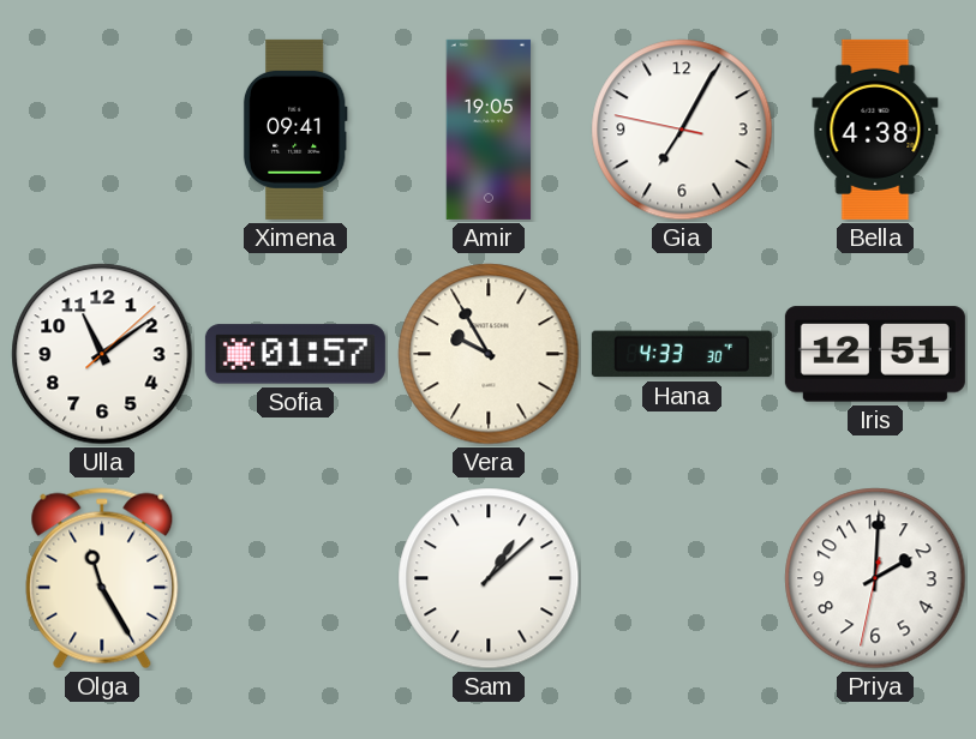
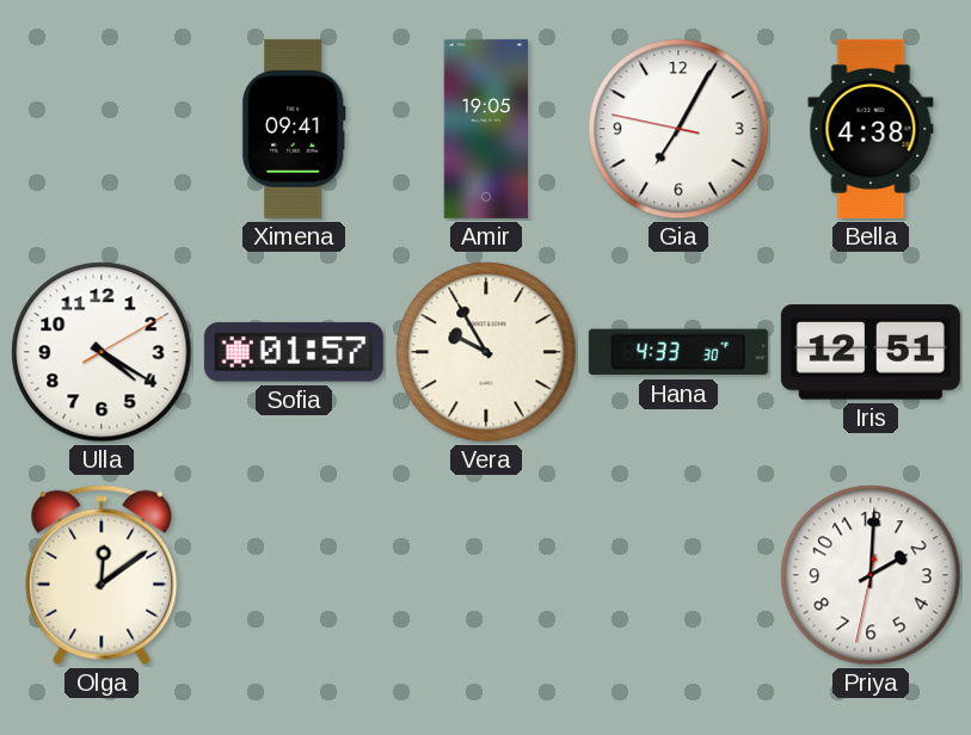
Ulla: 11:09 -> 4:20 (102, 352)
Olga: 11:25 -> 12:09 (102, 575)
Sam: 1:08 -> none (489, 578)
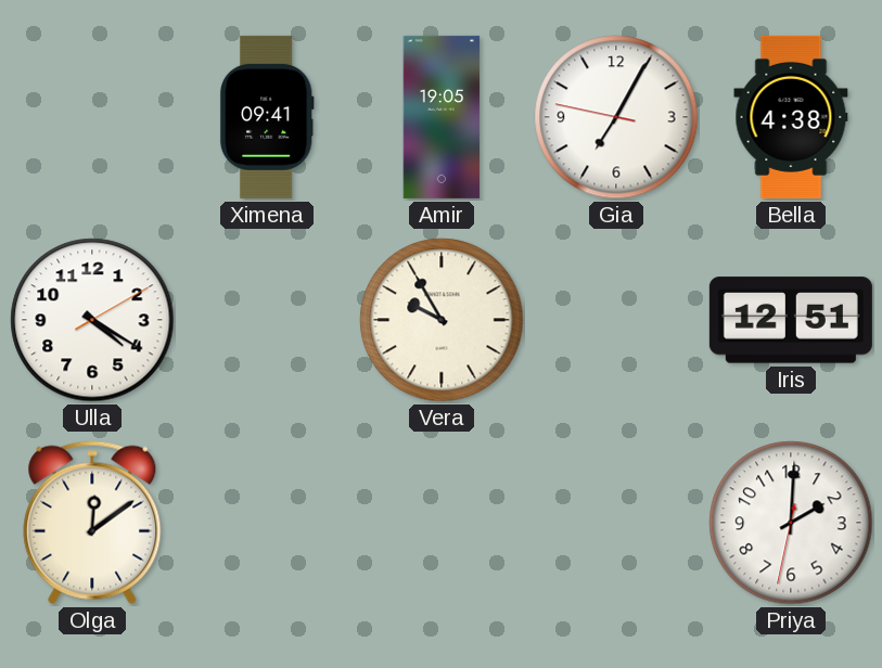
Sofia: 01:57 -> none (294, 352)
Hana: 4:33 -> none (678, 352)
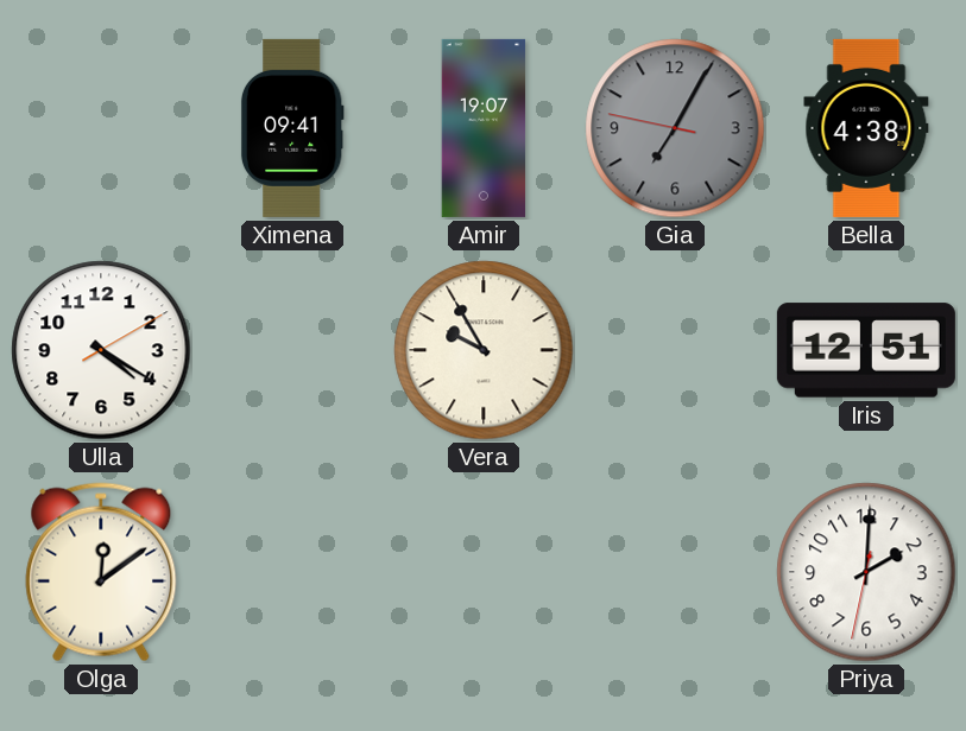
Amir: 19:05 -> 19:07 (484, 128)
Gia dial: white -> grey (675, 128)
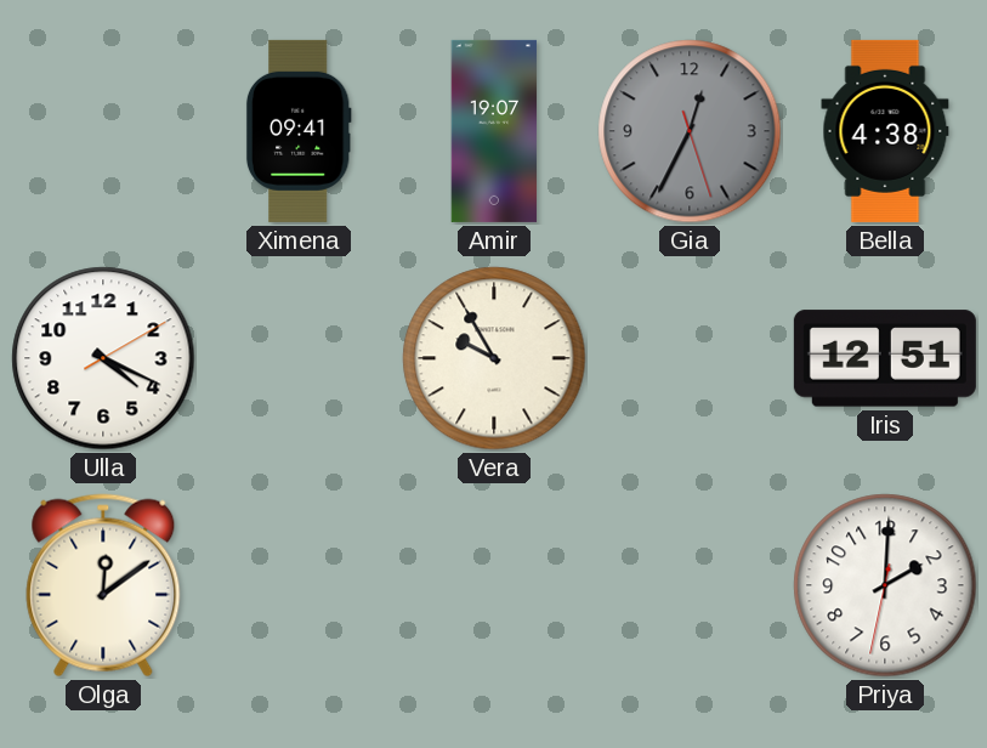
Gia: 7:04 -> 12:34 (690, 131)
Ulla: 4:20 -> 4:19 (103, 358)
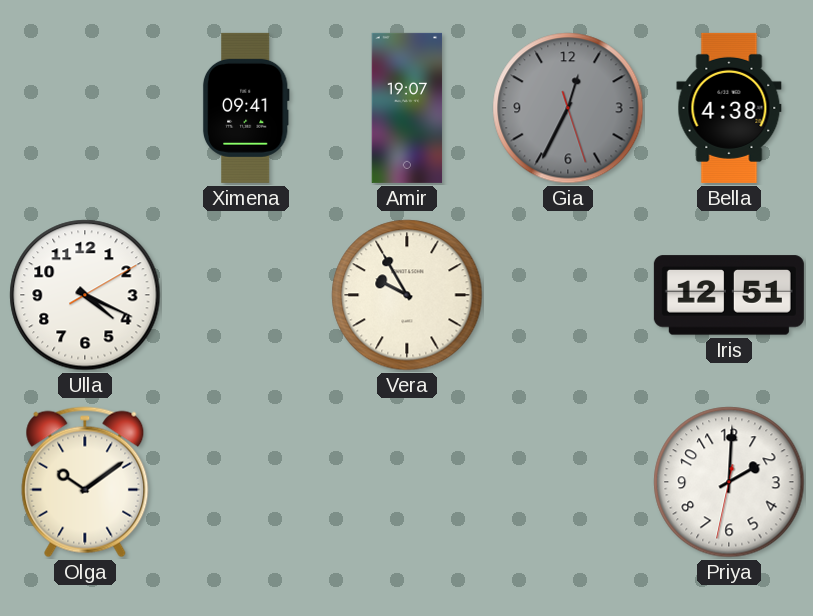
Olga: 12:09 -> 10:09 (85, 482)
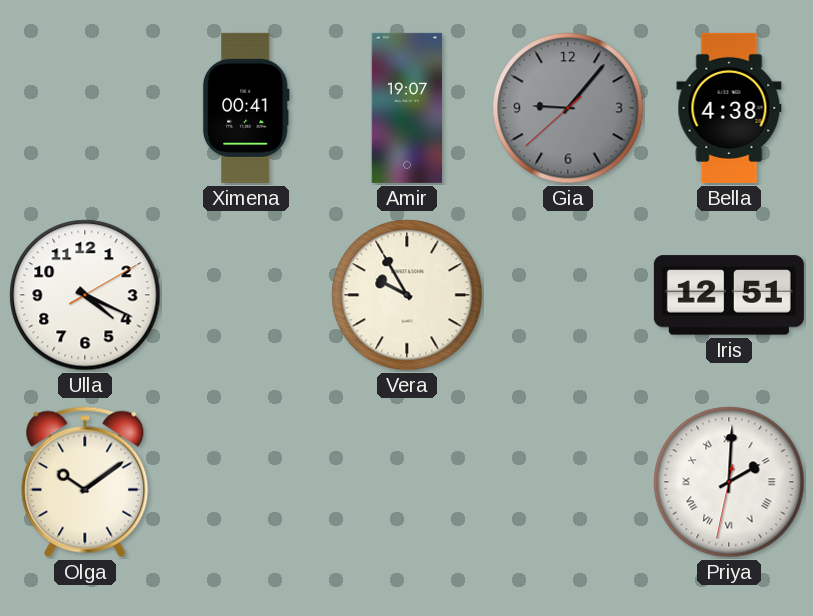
Ximena: 09:41 -> 00:41 (246, 108)
Gia: 12:34 -> 9:06 (568, 108)
Priya numerals: Arabic -> Roman (729, 482)
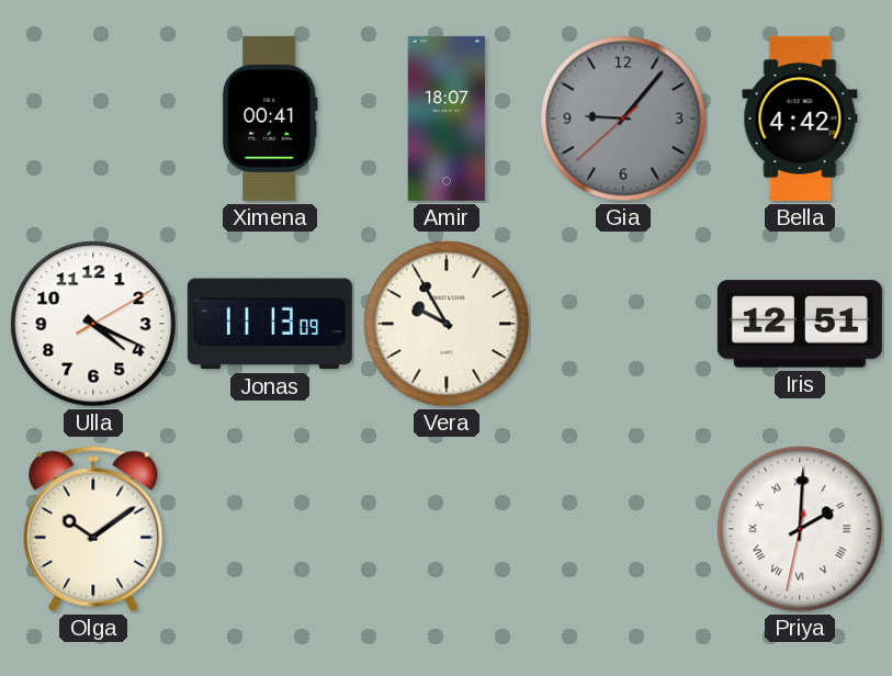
Amir: 19:07 -> 18:07 (447, 119)
Bella: 4:38 -> 4:42 (800, 119)
Jonas: none -> 11:13 (270, 324)
